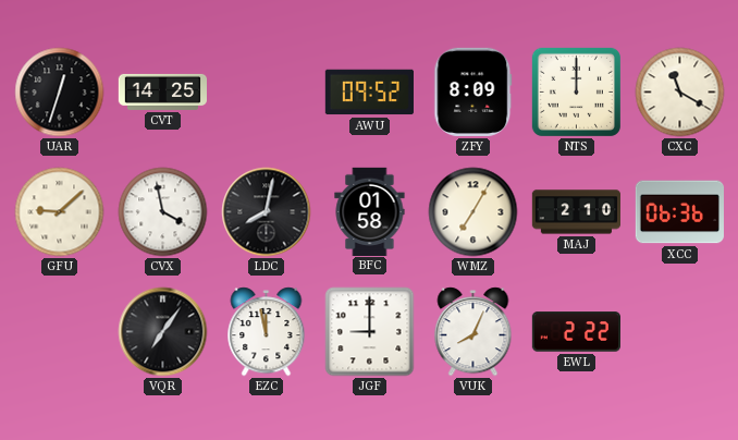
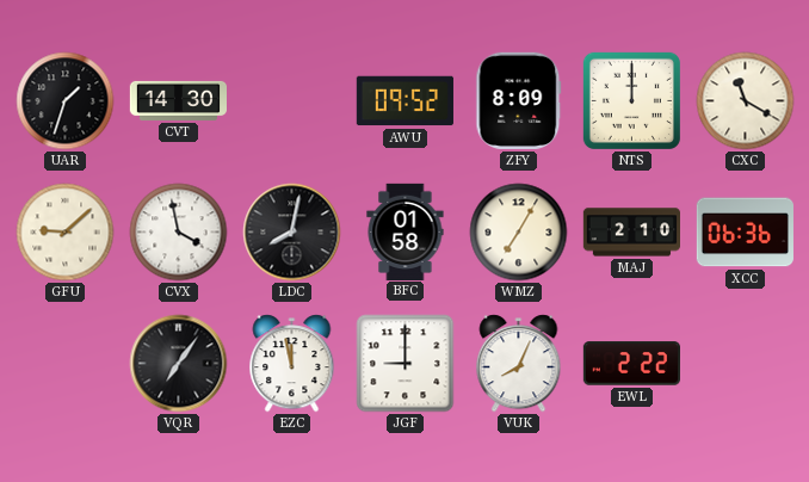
UAR: 12:33 -> 1:33 (66, 101)
CVT: 14:25 -> 14:30 (178, 100)
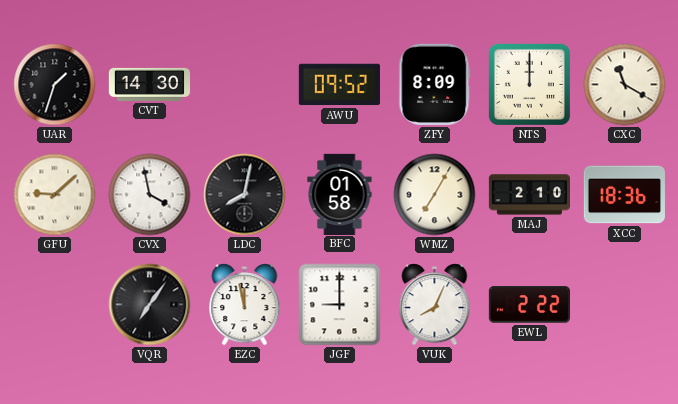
XCC: 06:36 -> 18:36 (624, 195)
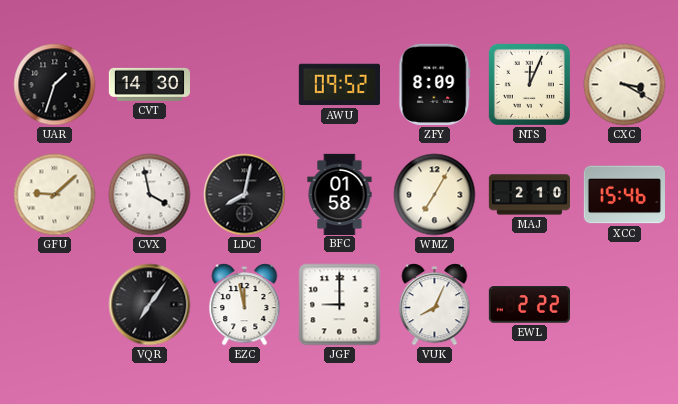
NTS: 12:00 -> 12:04 (529, 84)
CXC: 11:20 -> 3:20 (625, 85)
XCC: 18:36 -> 15:46 (624, 195)
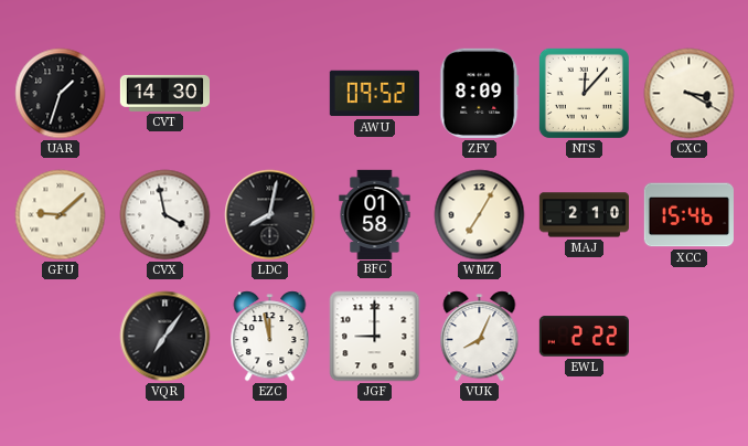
NTS: 12:04 -> 12:07 (584, 93)
